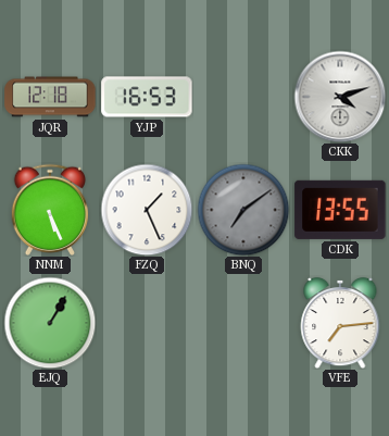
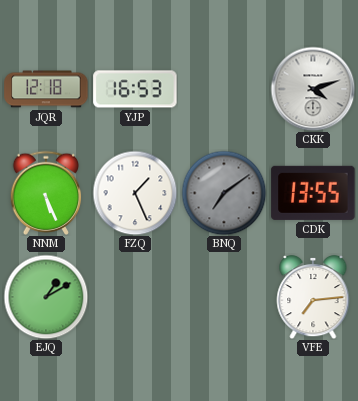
EJQ: 1:05 -> 1:10 (46, 297)
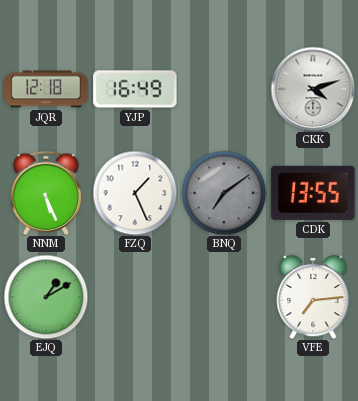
YJP: 16:53 -> 16:49 (135, 89)
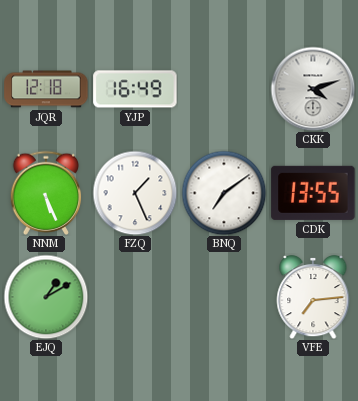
BNQ dial: grey -> white (224, 193)
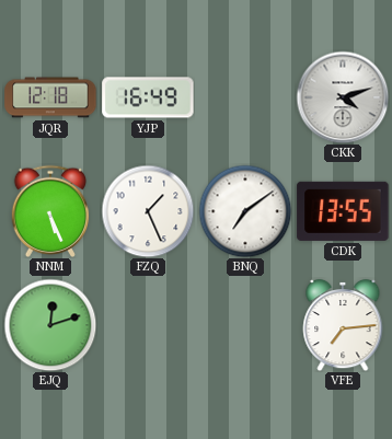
EJQ: 1:10 -> 12:12 (50, 325)
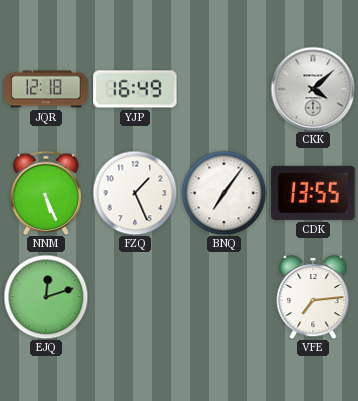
CKK: 4:12 -> 4:08 (313, 89)
BNQ: 7:09 -> 7:06 (224, 193)
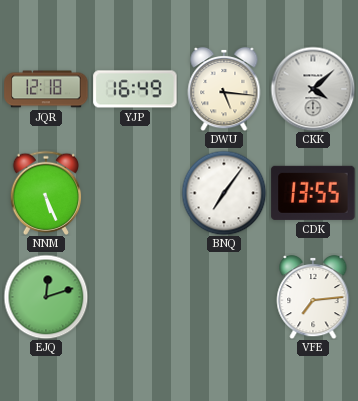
DWU: none -> 5:16 (224, 89)
FZQ: 1:26 -> none (135, 193)
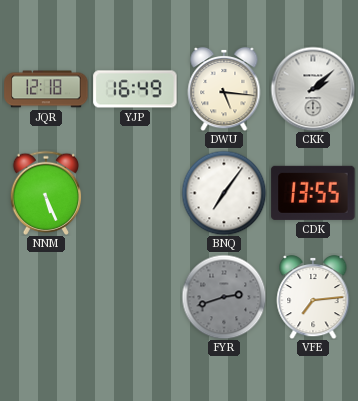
CKK: 4:08 -> 2:08 (313, 89)
EJQ: 12:12 -> none (46, 297)
FYR: none -> 2:42 (224, 297)
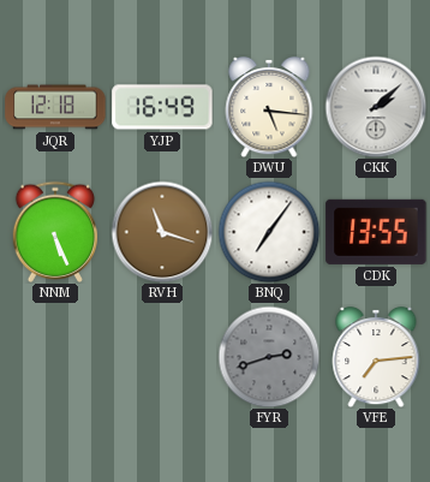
RVH: none -> 11:18 (162, 232)
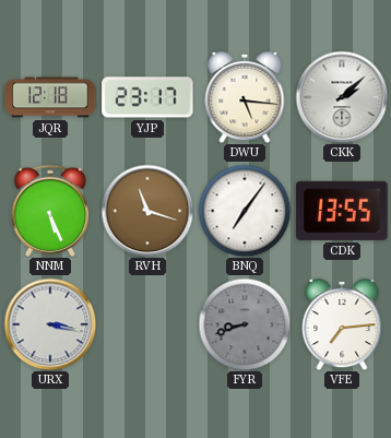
YJP: 16:49 -> 23:17 (147, 97)
URX: none -> 3:17 (50, 324)
FYR: 2:42 -> 8:42 (245, 324)
